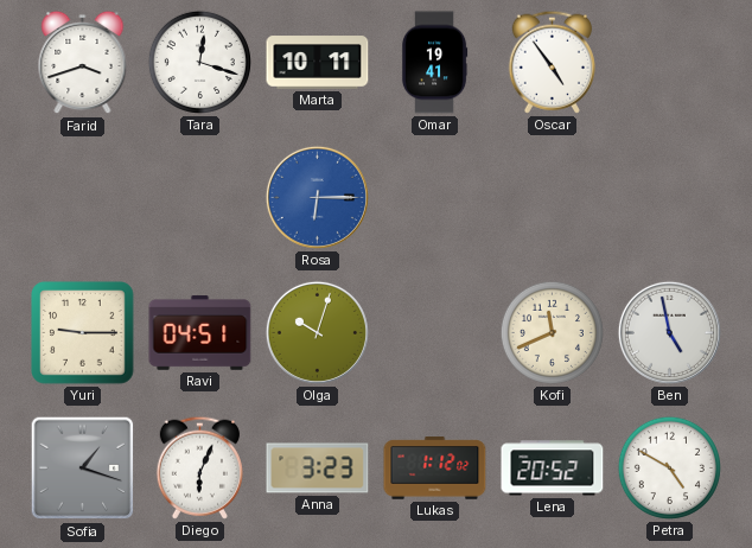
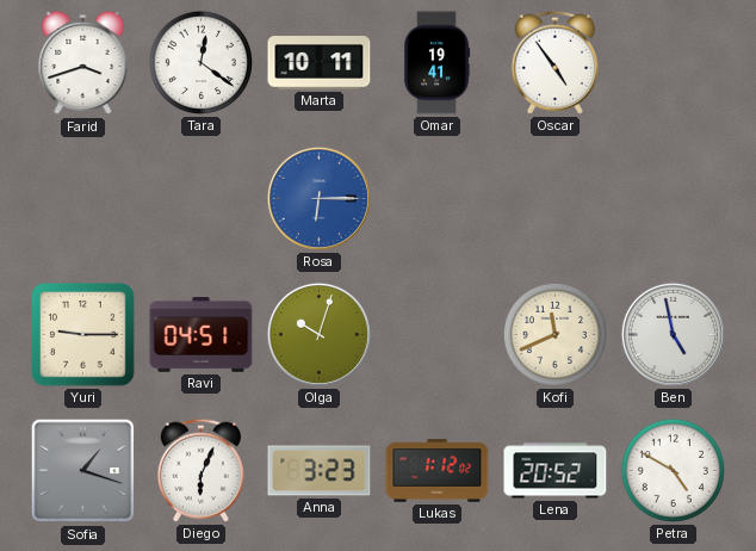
Tara: 12:18 -> 12:21 (200, 62)
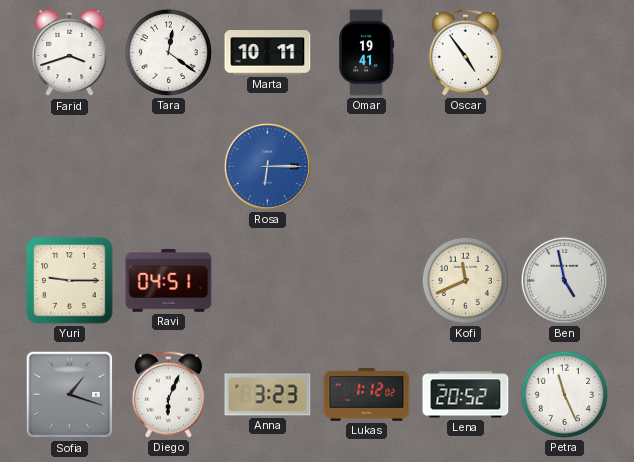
Olga: 10:03 -> none (318, 334)
Petra: 4:50 -> 11:26 (564, 394)
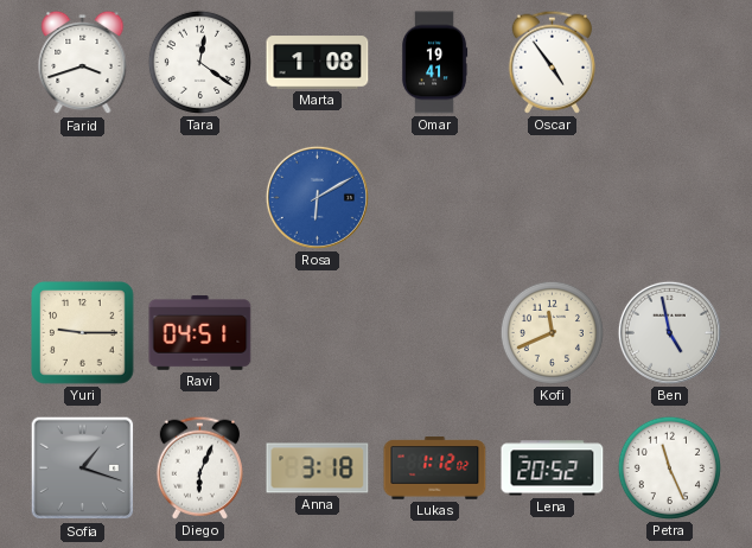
Marta: 10:11 -> 1:08 (318, 63)
Rosa: 6:15 -> 6:10 (317, 197)
Anna: 3:23 -> 3:18 (318, 469)
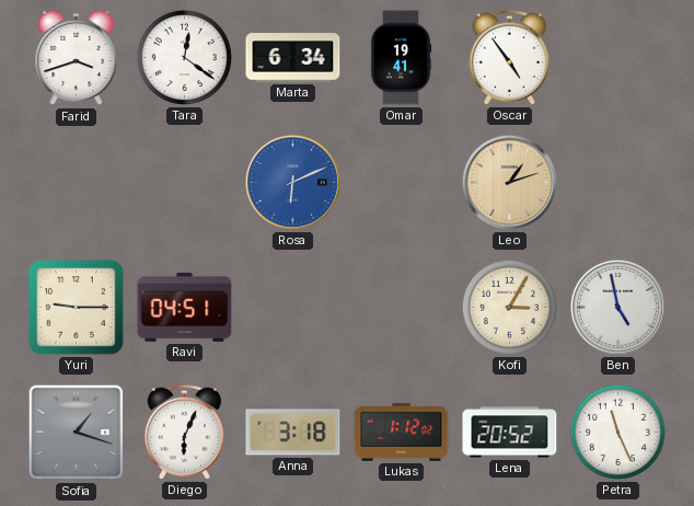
Marta: 1:08 -> 6:34 (293, 58)
Rosa: 6:10 -> 6:11 (292, 182)
Leo: none -> 1:12 (509, 182)
Kofi: 11:41 -> 3:05 (509, 307)
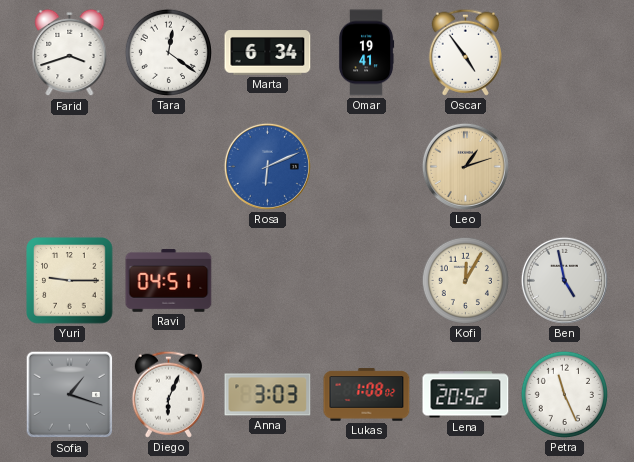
Kofi: 3:05 -> 12:05 (465, 280)
Anna: 3:18 -> 3:03 (268, 395)
Lukas: 1:12 -> 1:08 (367, 395)
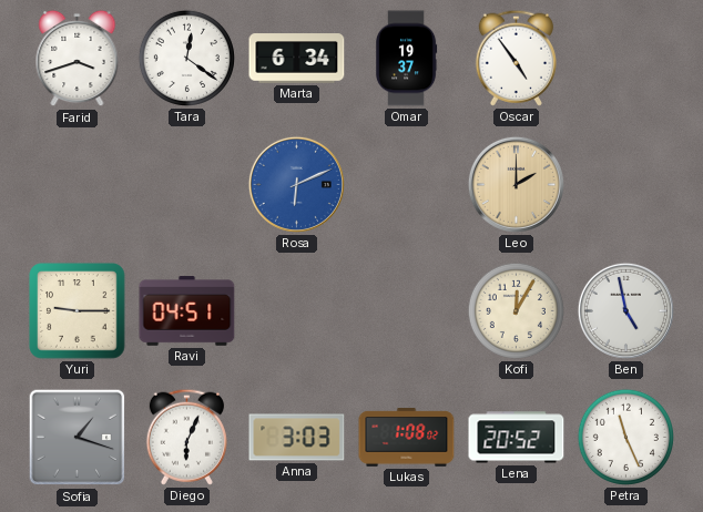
Omar: 19:41 -> 19:37 (406, 59)
Leo: 1:12 -> 2:00 (516, 184)
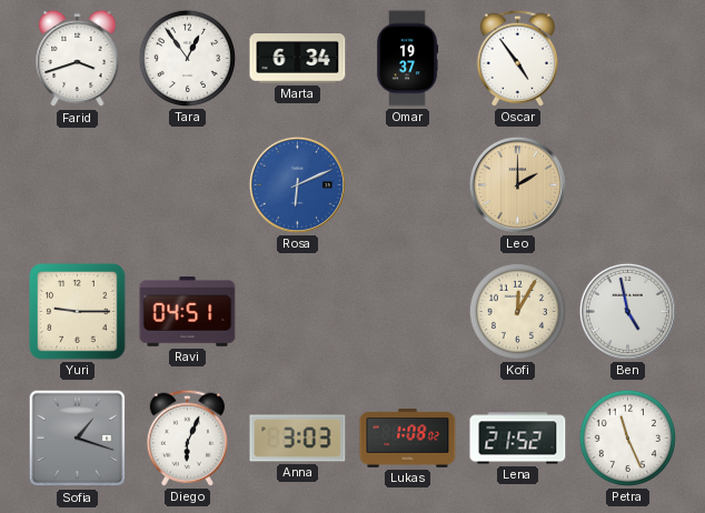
Tara: 12:21 -> 12:54 (187, 58)
Lena: 20:52 -> 21:52 (518, 439)
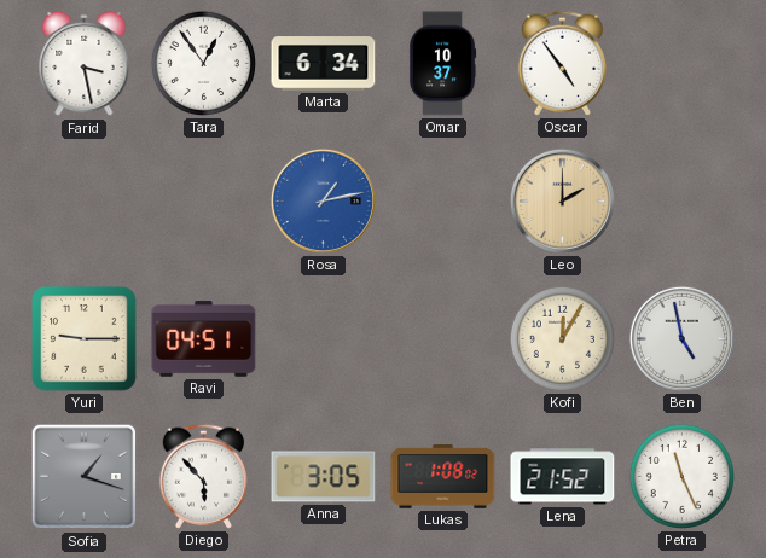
Farid: 3:42 -> 3:28 (85, 64)
Omar: 19:37 -> 10:37 (442, 64)
Rosa: 6:11 -> 1:13 (323, 200)
Diego: 6:04 -> 5:53 (203, 476)
Anna: 3:03 -> 3:05 (324, 477)
